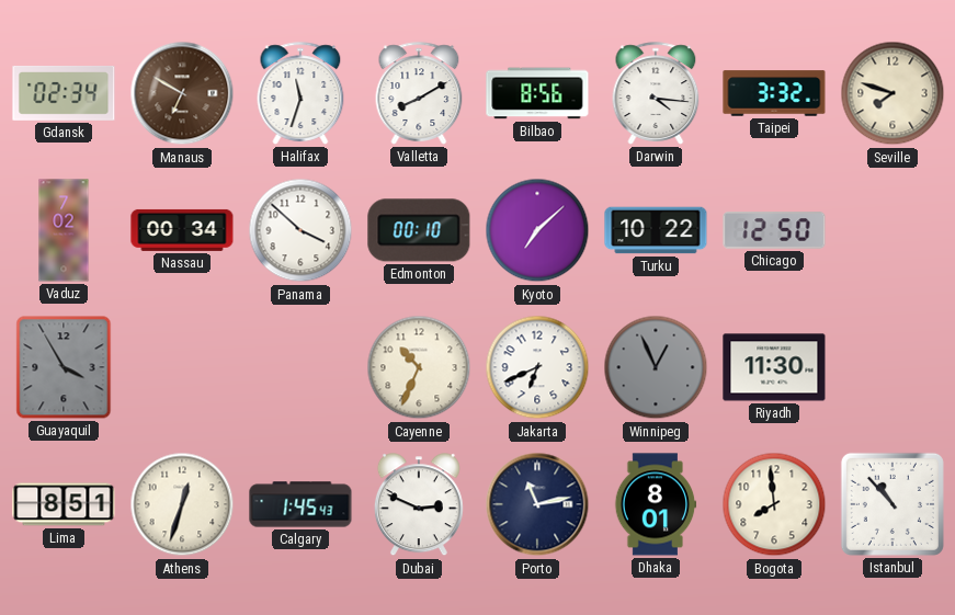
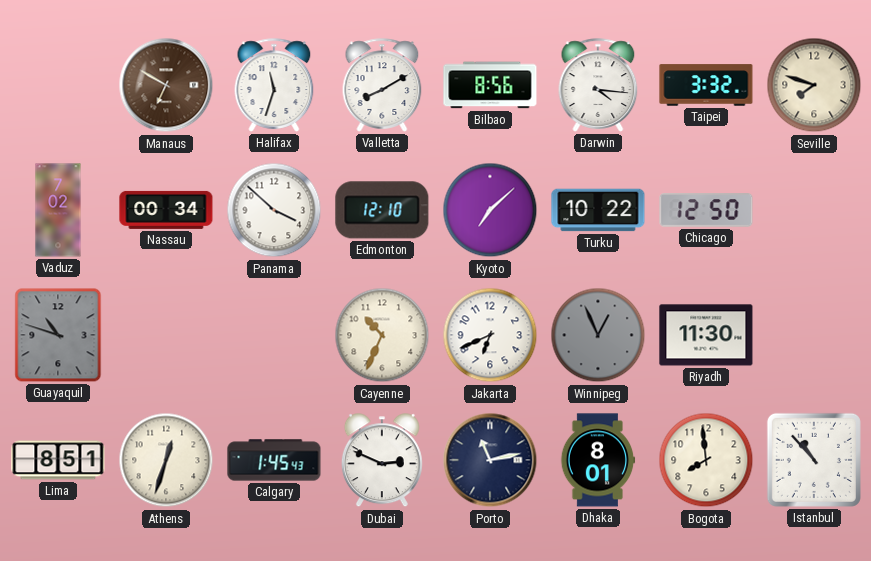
Gdansk: 02:34 -> none (64, 93)
Edmonton: 00:10 -> 12:10 (382, 210)
Guayaquil: 3:55 -> 10:48 (58, 335)
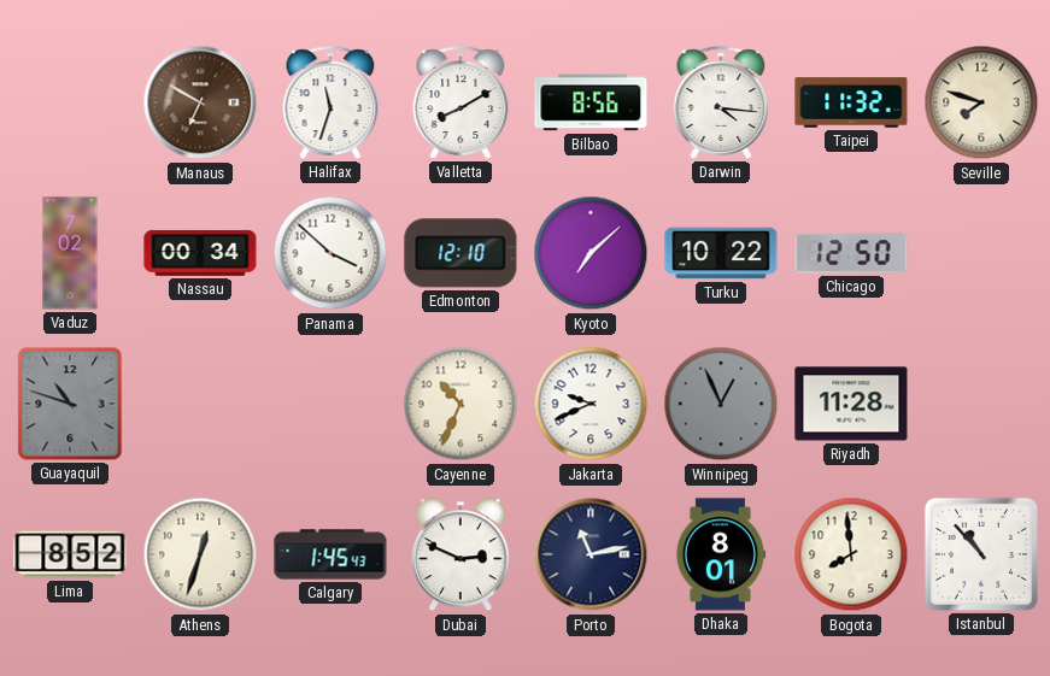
Taipei: 3:32 -> 11:32 (851, 102)
Jakarta: 6:41 -> 9:41 (591, 404)
Riyadh: 11:30 -> 11:28 (851, 404)
Lima: 8:51 -> 8:52 (70, 554)
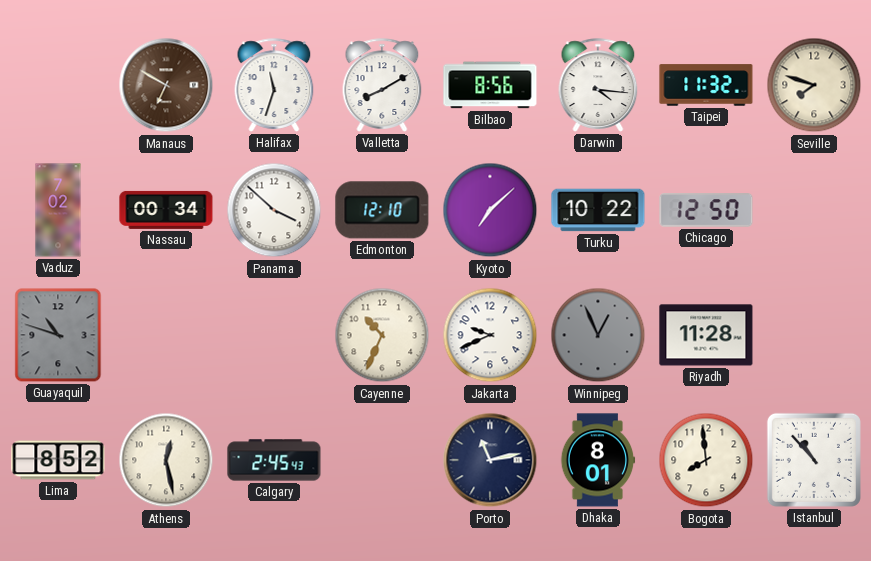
Athens: 12:33 -> 12:28 (166, 460)
Calgary: 1:45 -> 2:45 (274, 460)
Dubai: 2:49 -> none (461, 556)
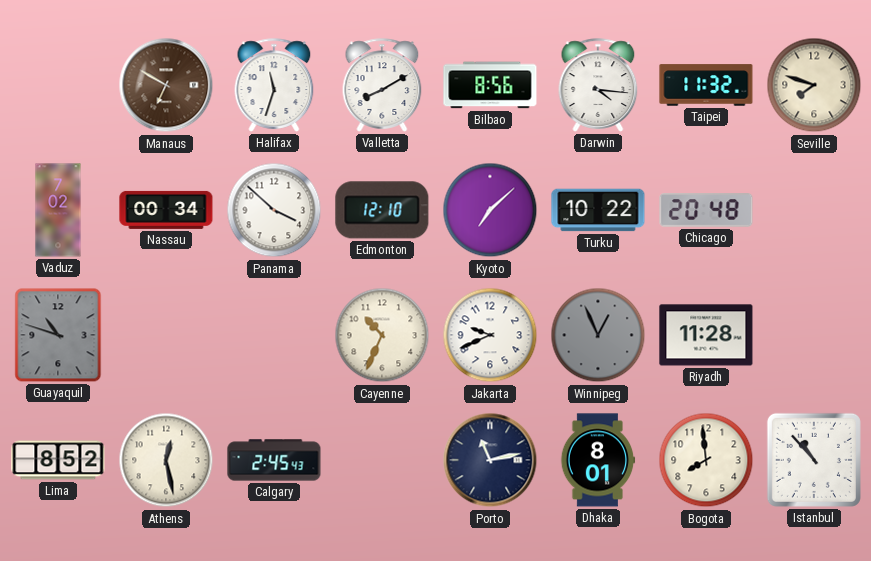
Chicago: 12:50 -> 20:48 (706, 210)
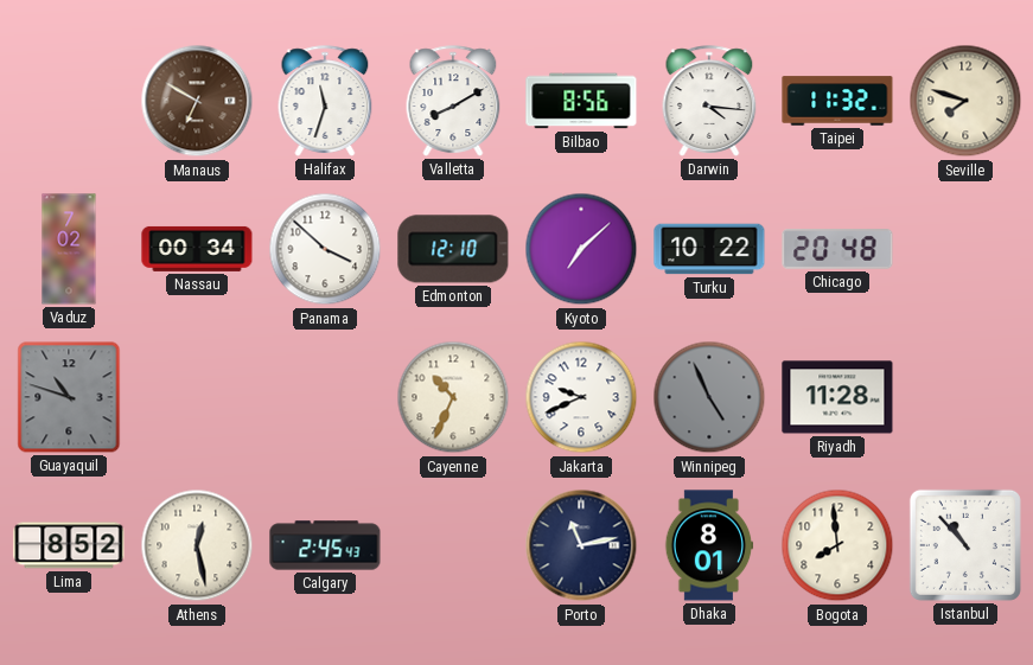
Winnipeg: 12:56 -> 4:56 (709, 397)
